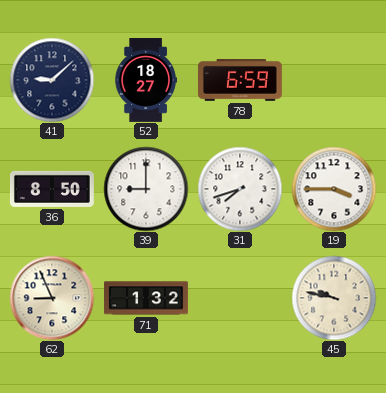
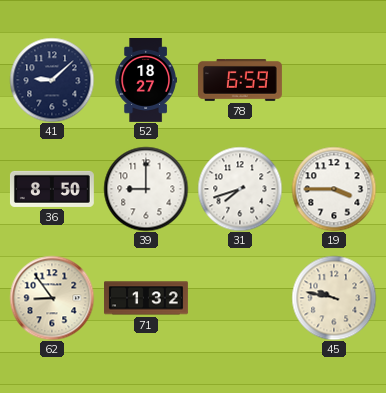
62: 8:56 -> 8:54 (52, 298)
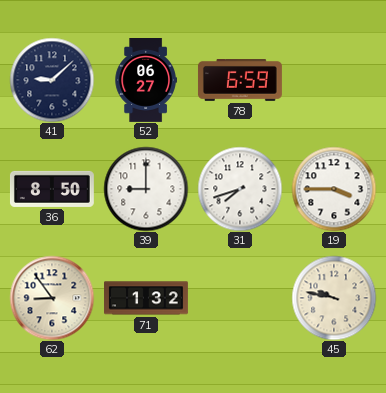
52: 18:27 -> 06:27 (146, 81)
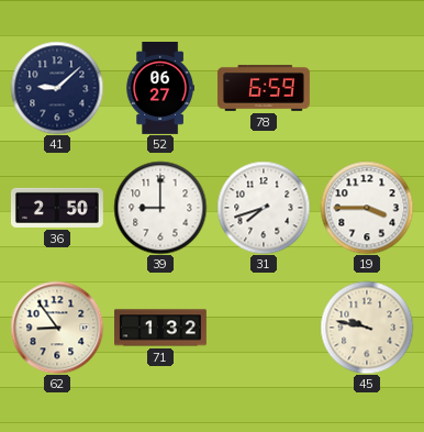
36: 8:50 -> 2:50 (57, 208)
